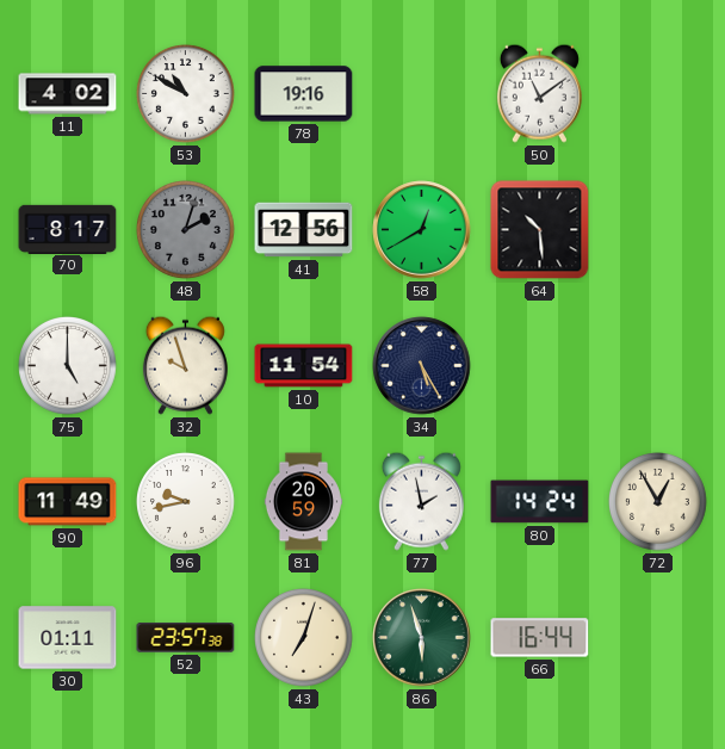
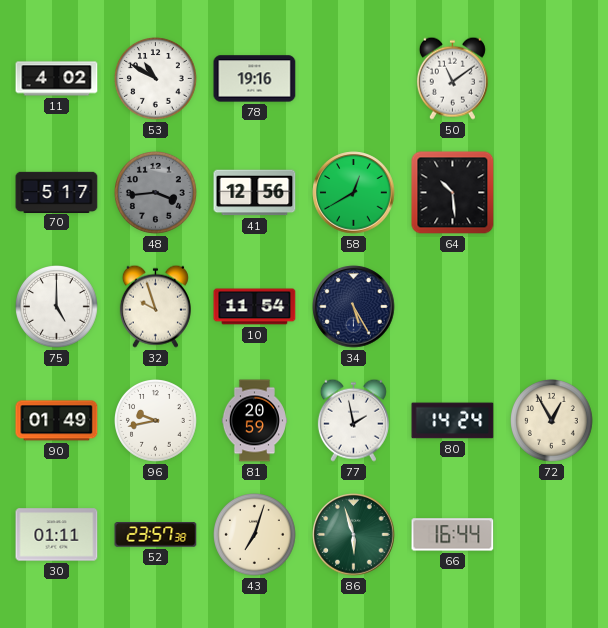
70: 8:17 -> 5:17 (57, 192)
48: 2:03 -> 3:44 (156, 193)
90: 11:49 -> 01:49 (57, 421)
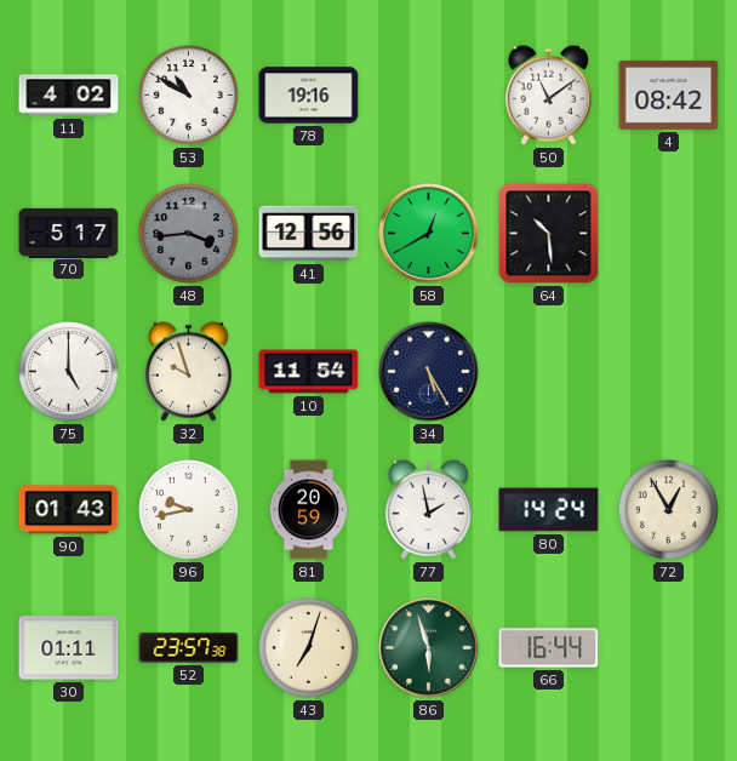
4: none -> 08:42 (669, 95)
90: 01:49 -> 01:43 (69, 510)
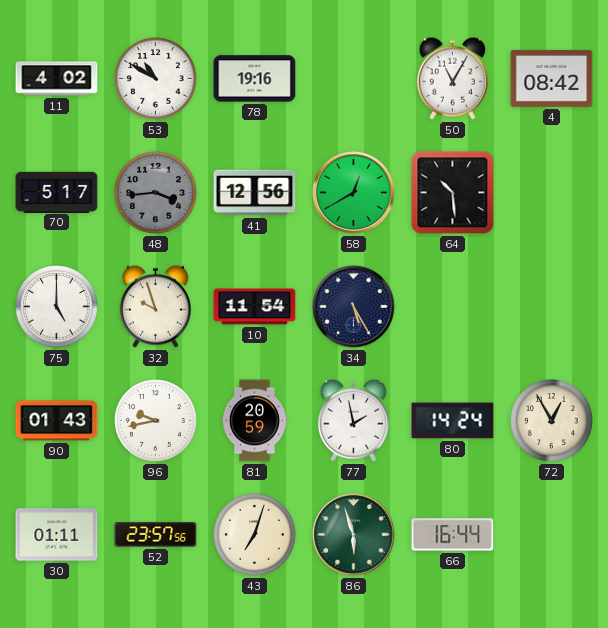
50: 11:09 -> 11:05 (452, 78)
52: 23:57:38 -> 23:57:56 (156, 535)
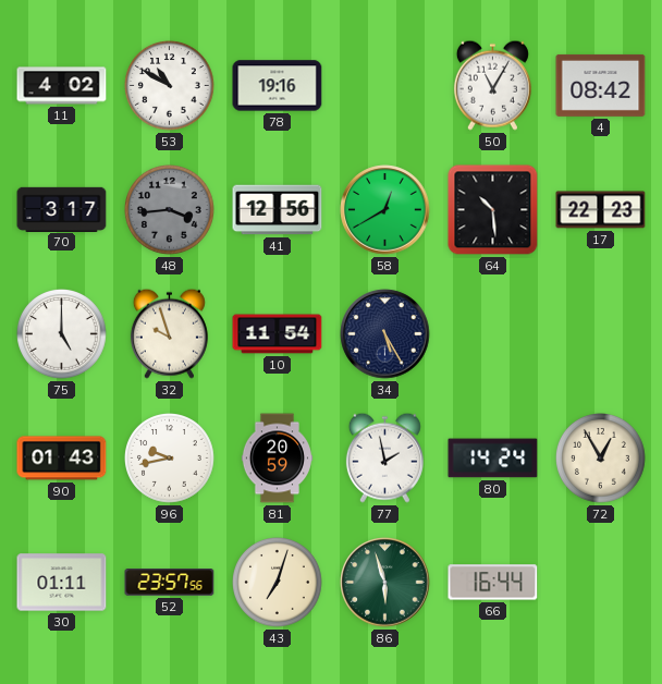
70: 5:17 -> 3:17 (62, 209)
17: none -> 22:23 (601, 210)
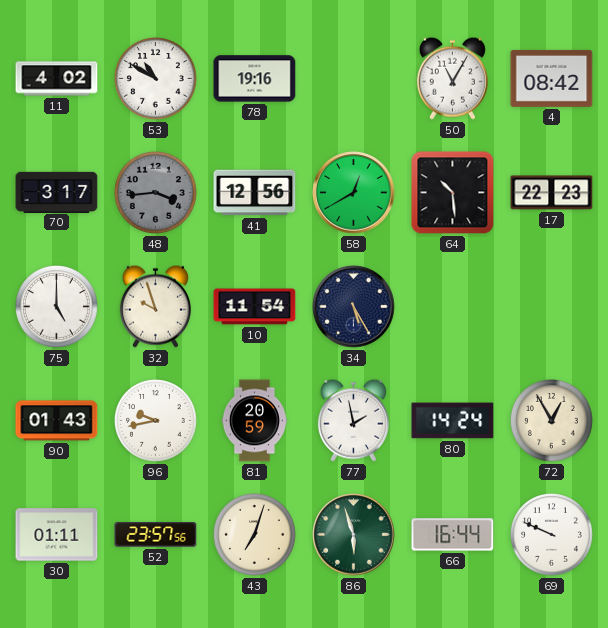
69: none -> 9:49 (552, 535)
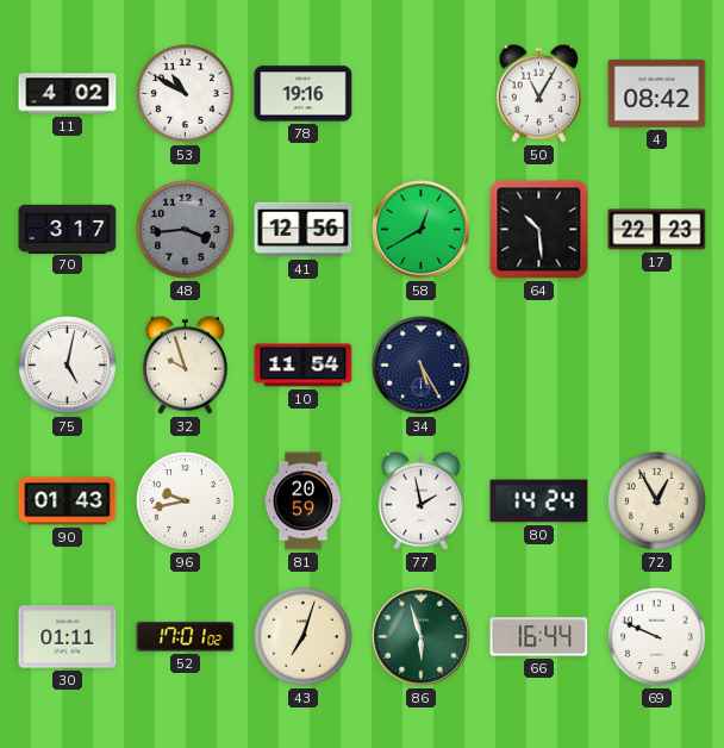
75: 5:00 -> 5:02 (68, 366)
52: 23:57 -> 17:01 (186, 637)
